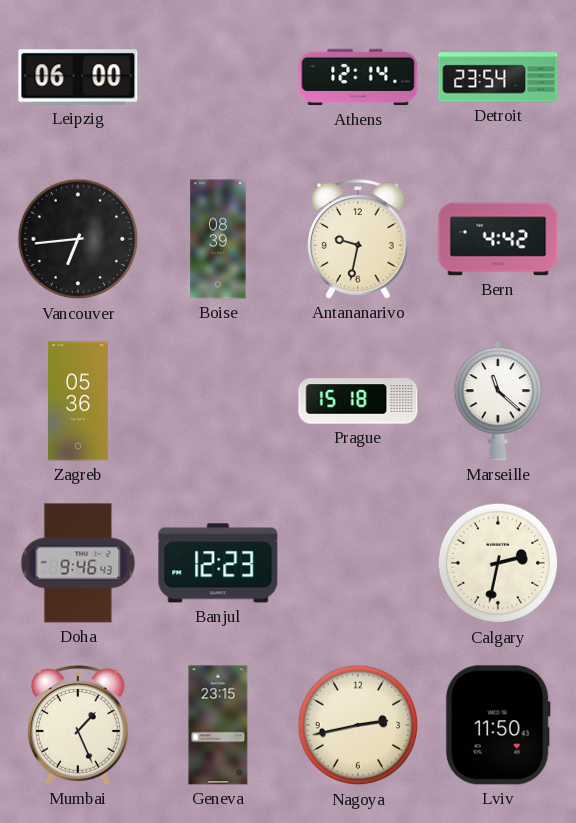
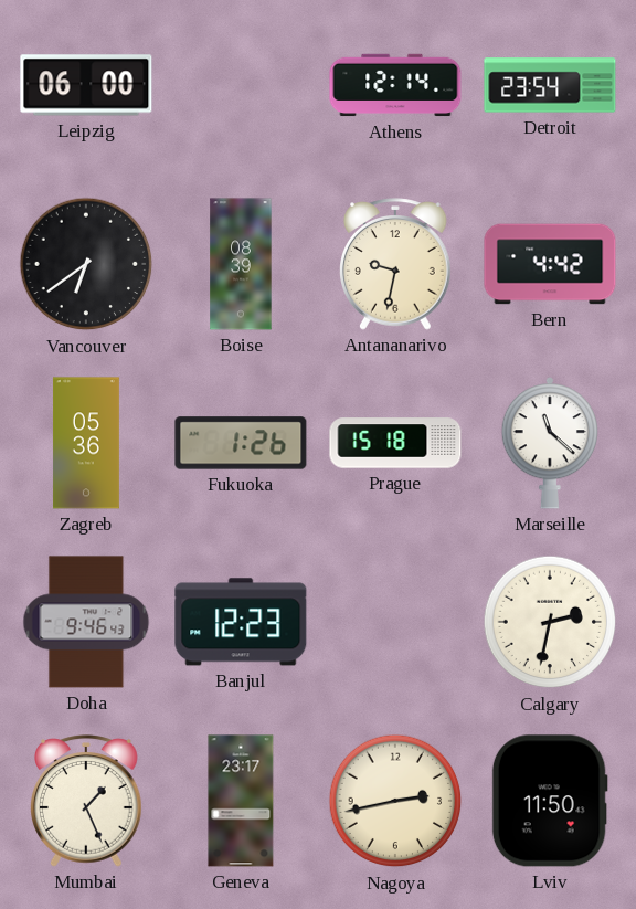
Vancouver: 6:44 -> 6:39 (86, 264)
Fukuoka: none -> 1:26 (241, 443)
Geneva: 23:15 -> 23:17 (241, 801)
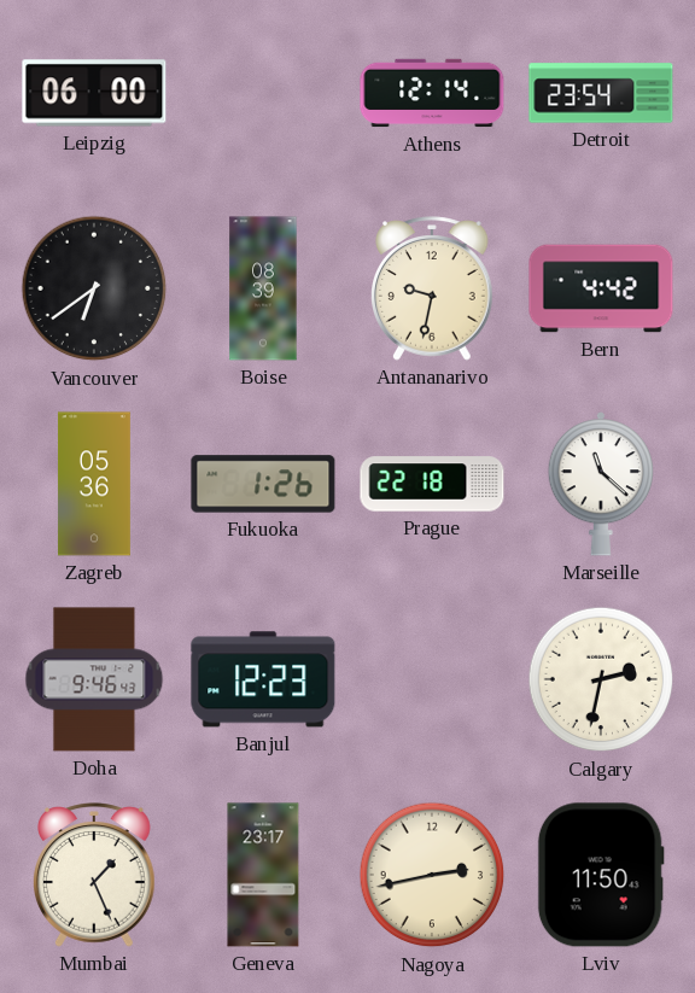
Prague: 15:18 -> 22:18 (432, 484)
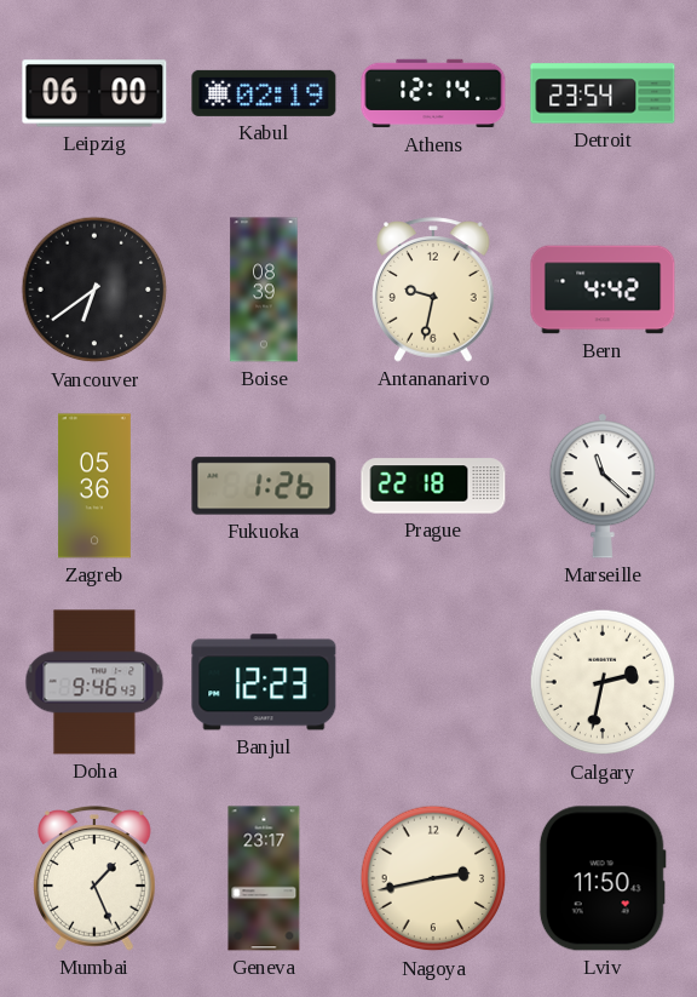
Kabul: none -> 02:19 (264, 93)
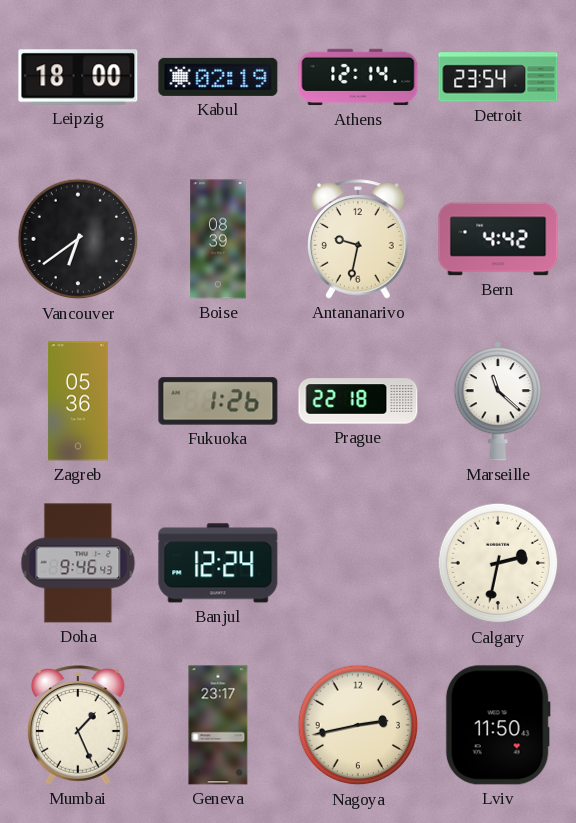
Leipzig: 06:00 -> 18:00 (78, 77)
Banjul: 12:23 -> 12:24 (218, 563)
